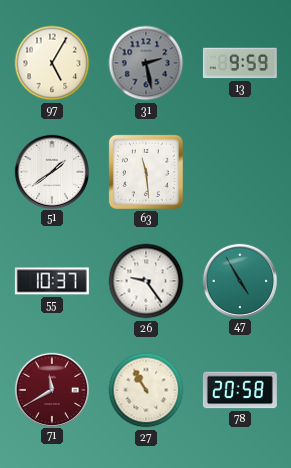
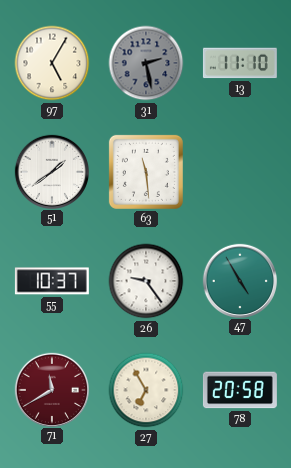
13: 9:59 -> 11:10 (240, 63)
27: 10:55 -> 6:55 (146, 390)
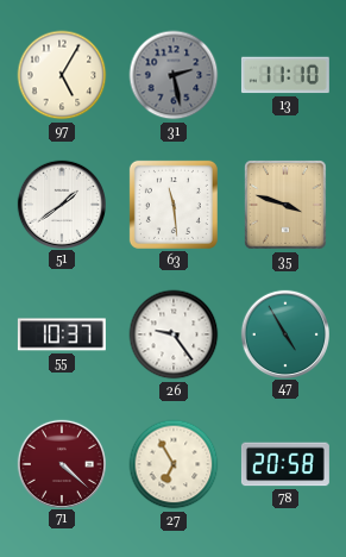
35: none -> 3:48 (285, 205)
71: 11:40 -> 4:22 (61, 463)
